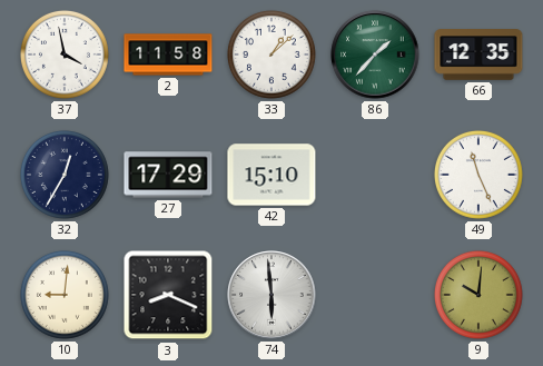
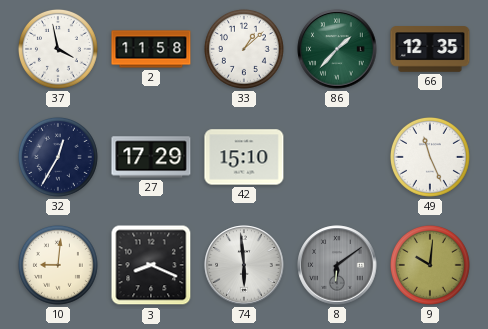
8: none -> 6:09 (337, 265)
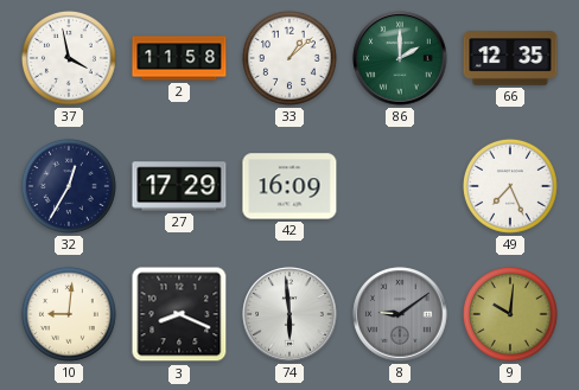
86: 1:37 -> 2:00 (400, 58)
42: 15:10 -> 16:09 (289, 186)
49: 11:26 -> 7:26 (510, 186)
8: 6:09 -> 9:09 (400, 314)
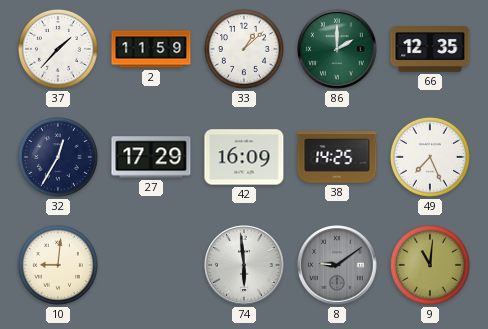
37: 3:58 -> 1:37 (58, 49)
2: 11:58 -> 11:59 (151, 49)
38: none -> 14:25 (337, 157)
3: 8:19 -> none (179, 314)
9: 10:01 -> 11:01 (430, 265)
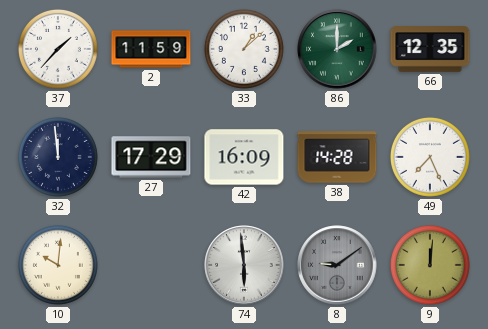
32: 12:35 -> 11:59 (58, 157)
38: 14:25 -> 14:28 (337, 157)
10: 9:01 -> 10:01 (58, 265)
9: 11:01 -> 12:01 (430, 265)
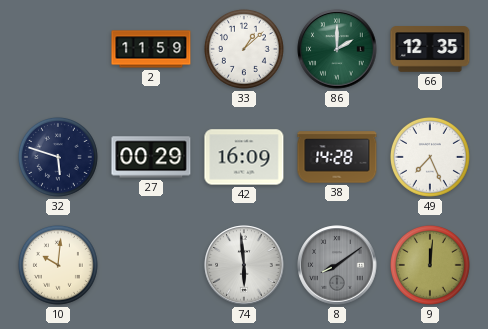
37: 1:37 -> none (58, 49)
32: 11:59 -> 5:48 (58, 157)
27: 17:29 -> 00:29 (151, 157)
8: 9:09 -> 8:09 (337, 265)
